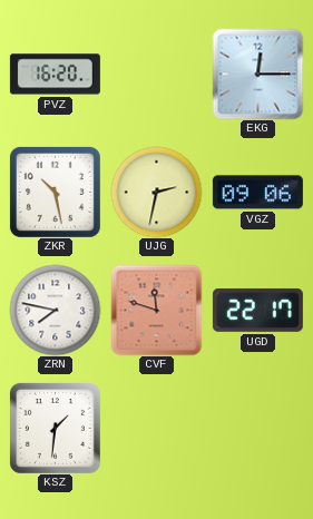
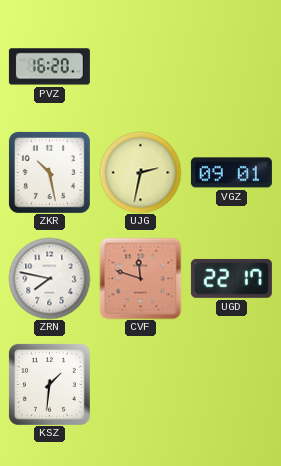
EKG: 12:15 -> none (257, 74)
VGZ: 09:06 -> 09:01 (231, 173)
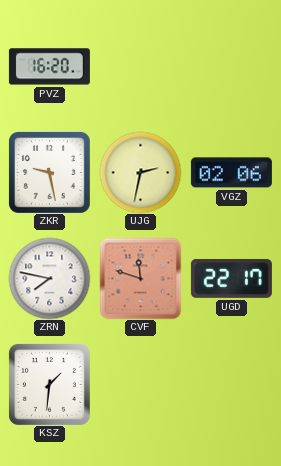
ZKR: 10:28 -> 9:28 (49, 172)
VGZ: 09:01 -> 02:06 (231, 173)
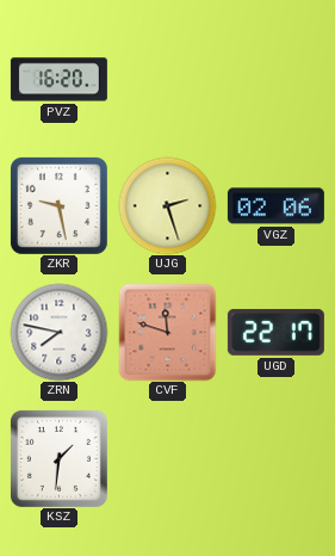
UJG: 2:32 -> 2:27 (167, 205)
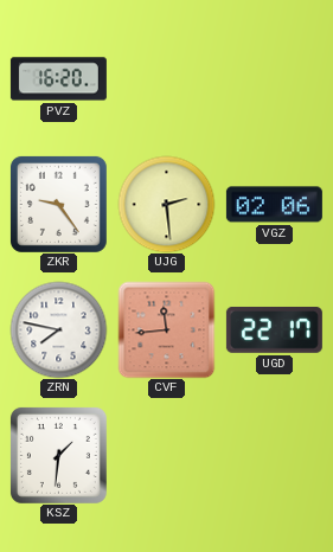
ZKR: 9:28 -> 9:24 (58, 204)
UJG: 2:27 -> 2:29 (166, 204)
CVF: 11:48 -> 11:44 (166, 329)
